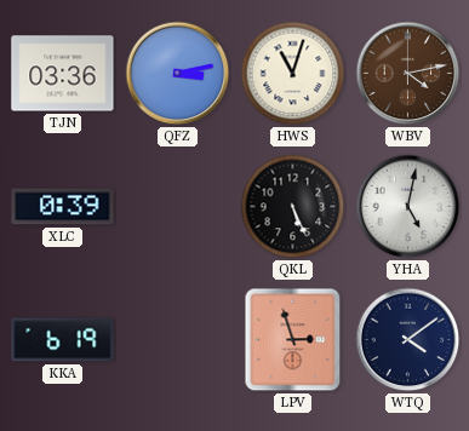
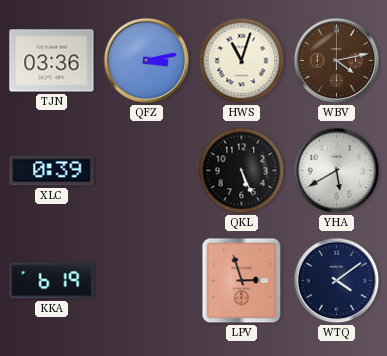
YHA: 5:02 -> 5:40 (337, 171)
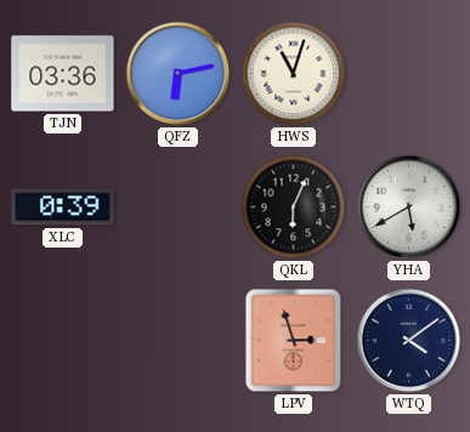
QFZ: 3:13 -> 6:13 (179, 74)
WBV: 4:13 -> none (337, 61)
QKL: 5:26 -> 6:04 (294, 208)
KKA: 6:19 -> none (52, 281)
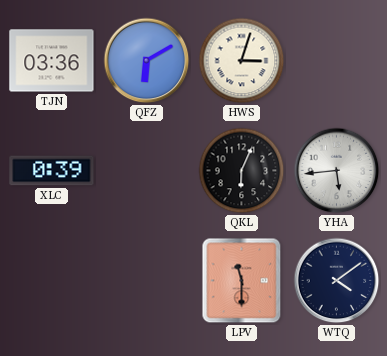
QFZ: 6:13 -> 6:10 (147, 61)
HWS: 11:03 -> 3:03 (242, 61)
YHA: 5:40 -> 5:44 (337, 171)
LPV: 2:57 -> 11:30 (242, 281)
